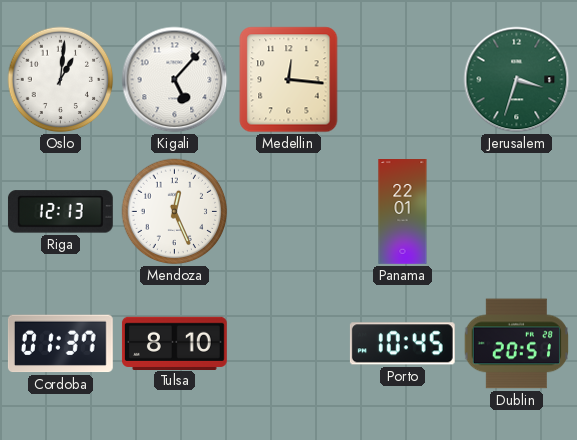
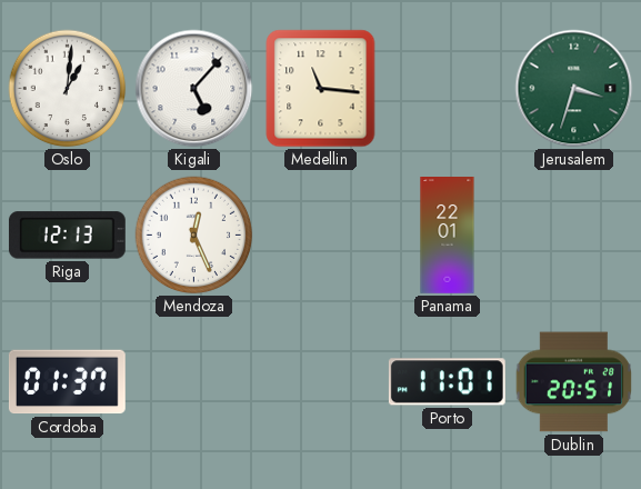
Medellin: 12:16 -> 11:16 (321, 89)
Tulsa: 8:10 -> none (174, 343)
Porto: 10:45 -> 11:01 (447, 382)
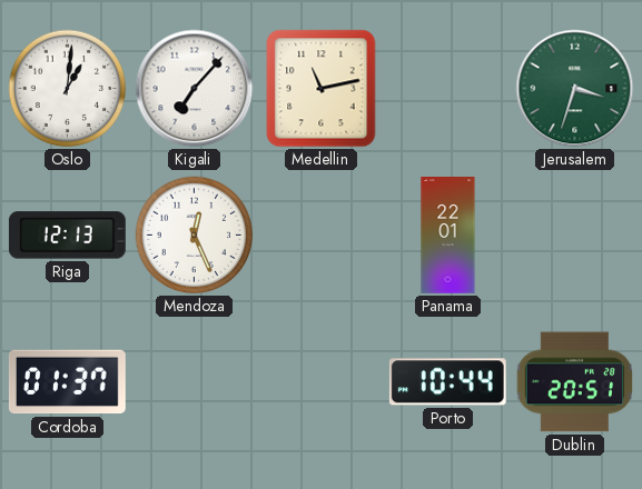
Kigali: 5:07 -> 7:07 (195, 89)
Medellin: 11:16 -> 11:13 (322, 89)
Porto: 11:01 -> 10:44 (447, 382)
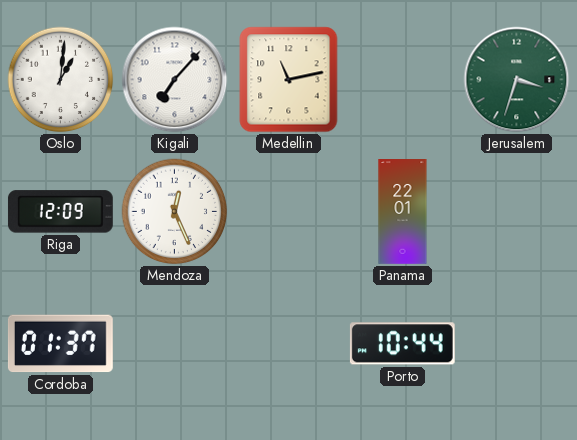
Riga: 12:13 -> 12:09 (60, 212)
Dublin: 20:51 -> none (574, 382)
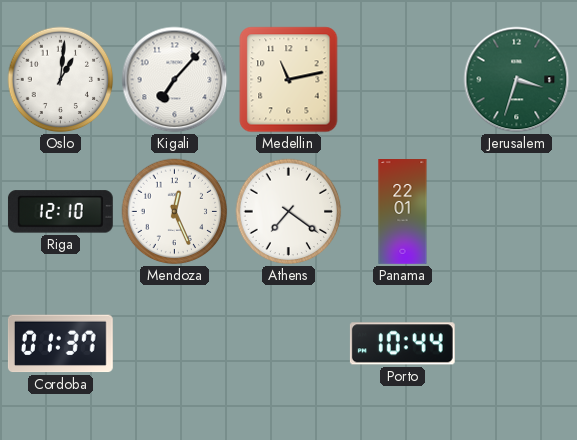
Riga: 12:09 -> 12:10 (60, 212)
Athens: none -> 7:21 (289, 212)
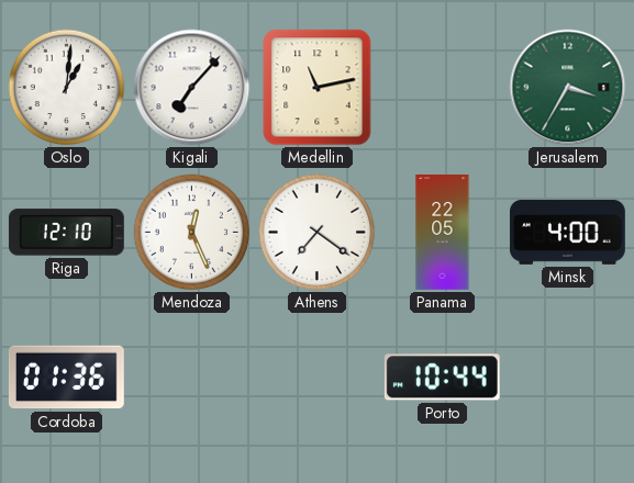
Jerusalem: 3:33 -> 3:35 (568, 88)
Panama: 22:01 -> 22:05 (443, 233)
Minsk: none -> 4:00 (568, 232)
Cordoba: 01:37 -> 01:36 (66, 378)
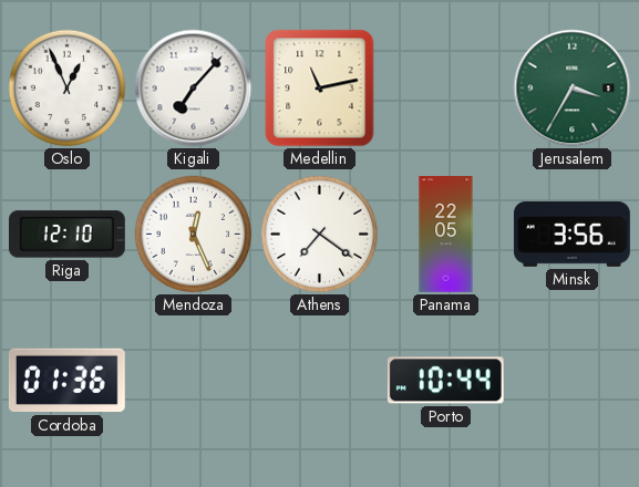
Oslo: 1:01 -> 12:56 (68, 89)
Minsk: 4:00 -> 3:56 (573, 234)
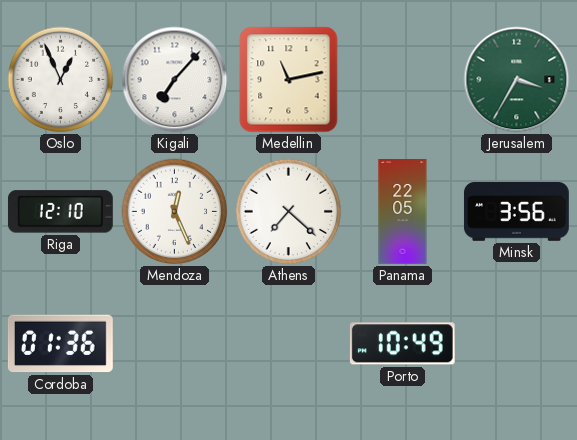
Athens: 7:21 -> 7:22 (289, 212)
Porto: 10:44 -> 10:49 (402, 344)
